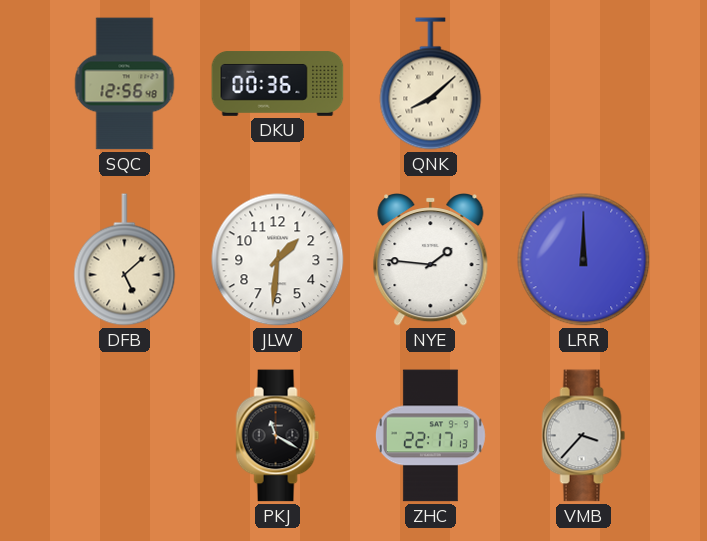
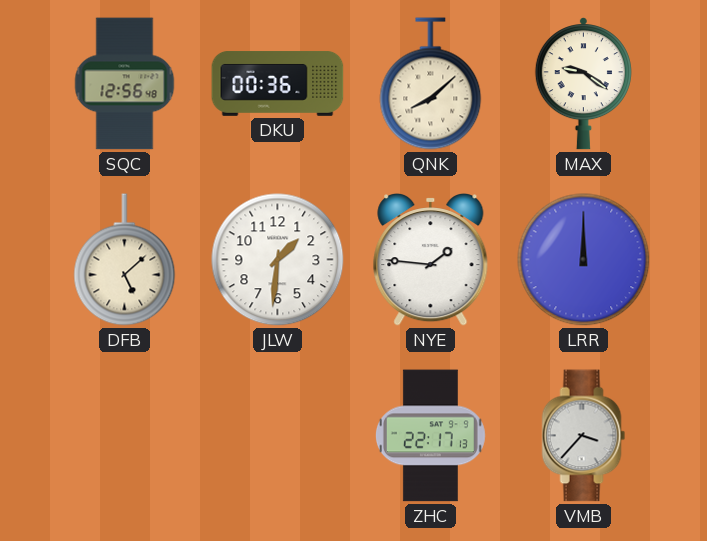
MAX: none -> 9:21 (583, 84)
PKJ: 11:20 -> none (278, 436)
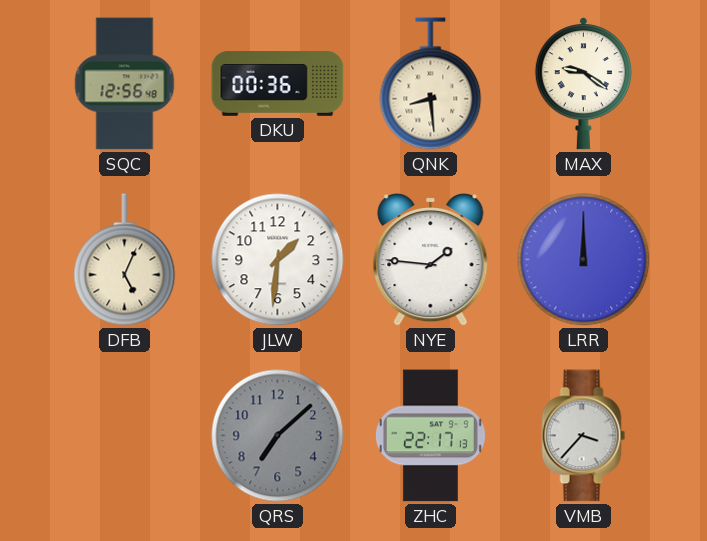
QNK: 8:08 -> 8:29 (431, 84)
DFB: 5:08 -> 5:04 (125, 260)
QRS: none -> 7:08 (278, 436)
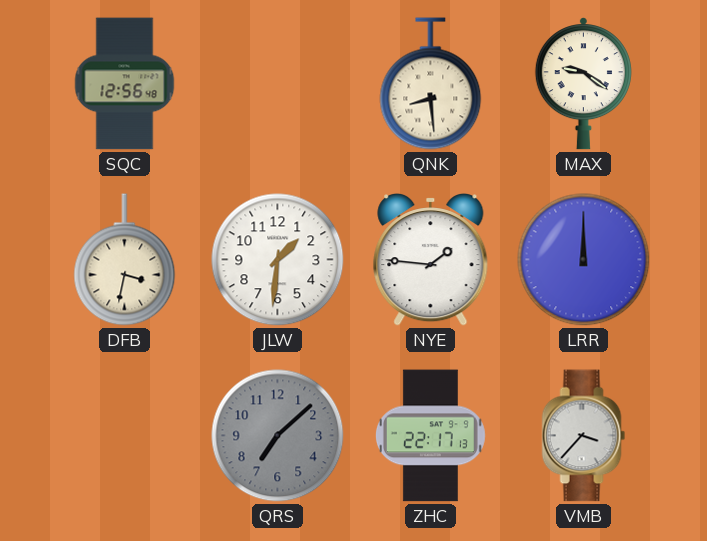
DKU: 00:36 -> none (278, 84)
DFB: 5:04 -> 3:32 (125, 260)
